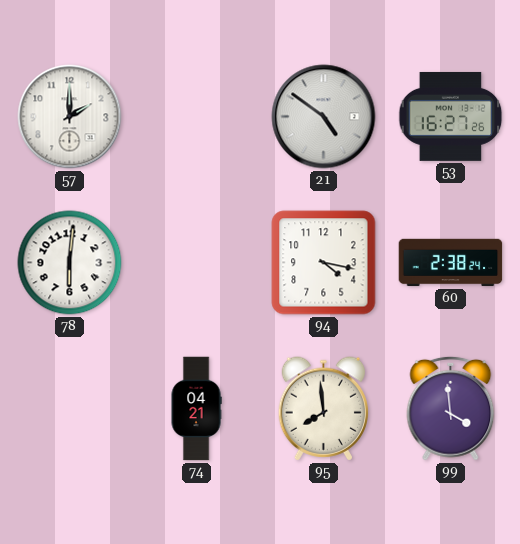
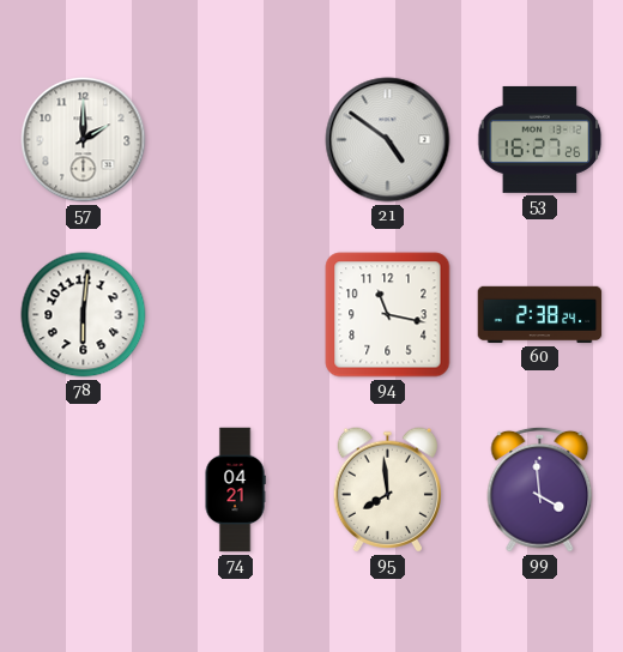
94: 4:17 -> 11:17 (388, 315)
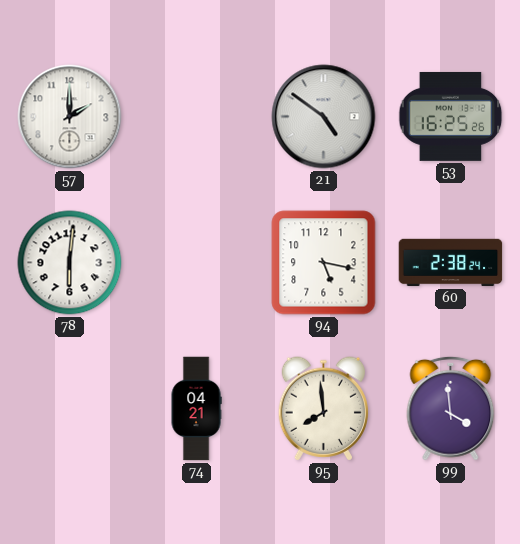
53: 16:27 -> 16:25 (451, 116)
94: 11:17 -> 5:17 (324, 263)
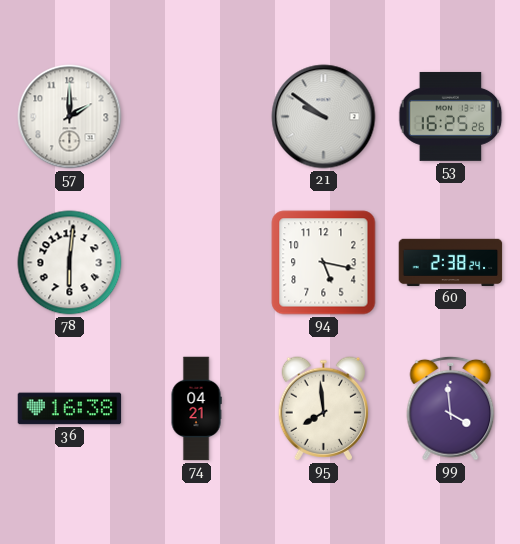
21: 4:51 -> 9:51 (324, 117)
36: none -> 16:38 (70, 409)
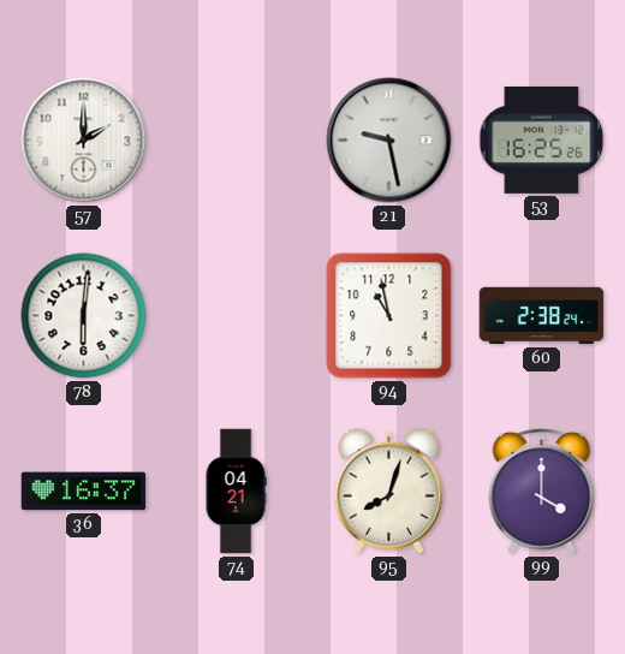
21: 9:51 -> 9:28 (389, 141)
94: 5:17 -> 10:58 (389, 316)
36: 16:38 -> 16:37 (84, 492)
95: 7:59 -> 8:03 (388, 492)
99: 3:59 -> 4:00 (542, 490)
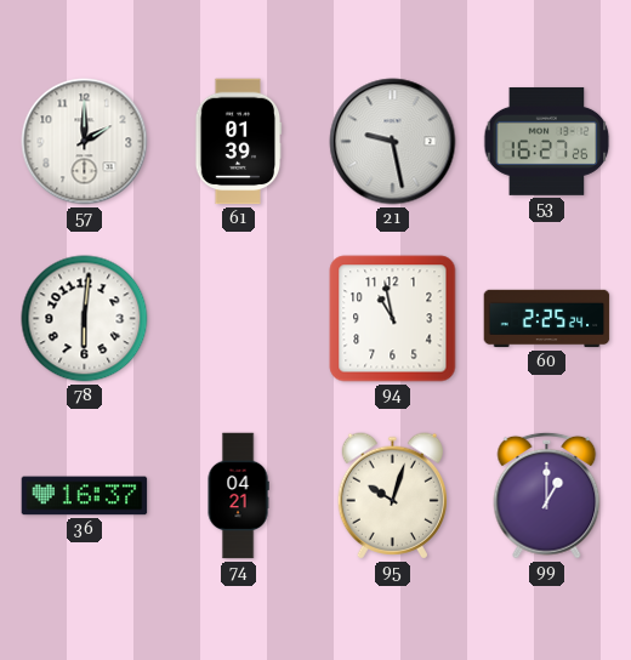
61: none -> 01:39 (238, 142)
53: 16:25 -> 16:27 (547, 141)
60: 2:38 -> 2:25 (547, 319)
95: 8:03 -> 10:03 (392, 496)
99: 4:00 -> 1:00 (547, 495)
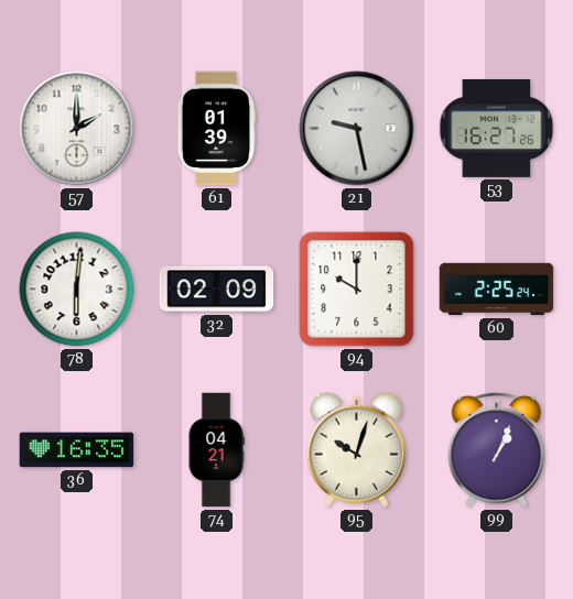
32: none -> 02:09 (217, 290)
94: 10:58 -> 10:00 (357, 290)
36: 16:37 -> 16:35 (77, 450)
99: 1:00 -> 1:04 (497, 449)
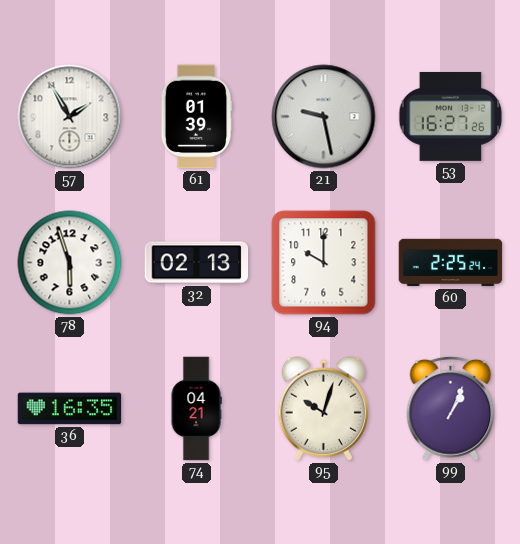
57: 2:00 -> 1:55 (70, 117)
78: 6:01 -> 5:57 (70, 263)
32: 02:09 -> 02:13 (197, 263)
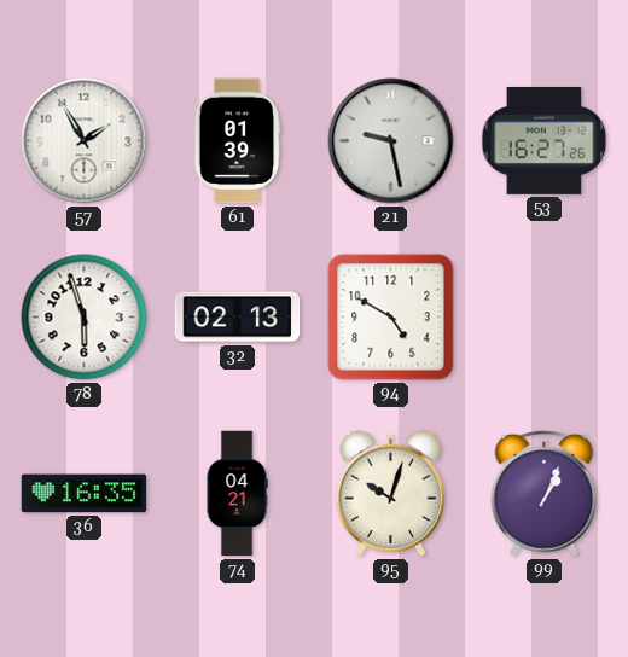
94: 10:00 -> 4:50 (391, 318)
60: 2:25 -> none (451, 263)
